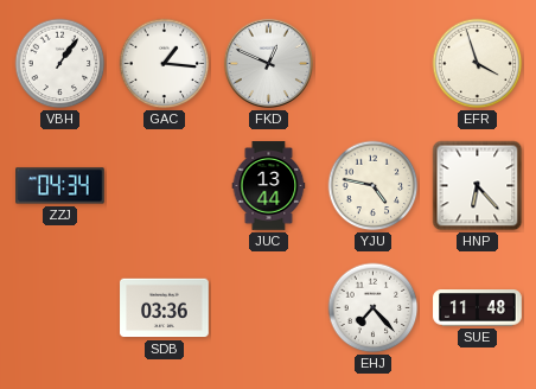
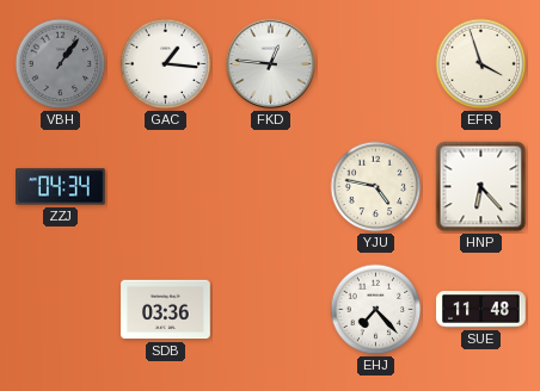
VBH dial: white -> grey (61, 64)
FKD: 12:49 -> 12:46 (270, 63)
JUC: 13:44 -> none (269, 186)
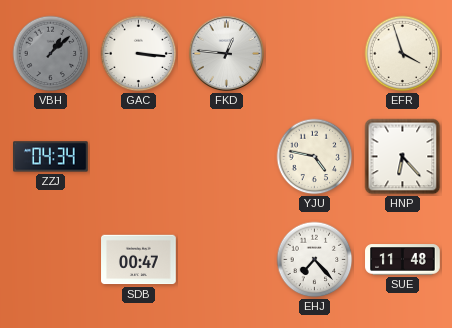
VBH: 1:06 -> 1:08 (51, 54)
GAC: 1:16 -> 3:16 (139, 54)
SDB: 03:36 -> 00:47 (139, 260)
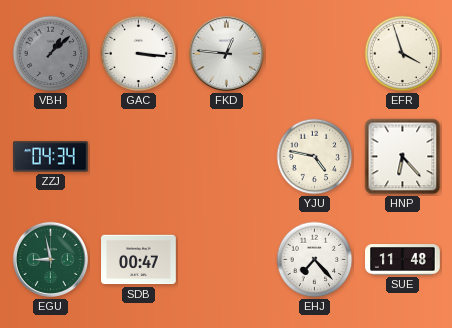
EGU: none -> 8:58 (50, 259)
